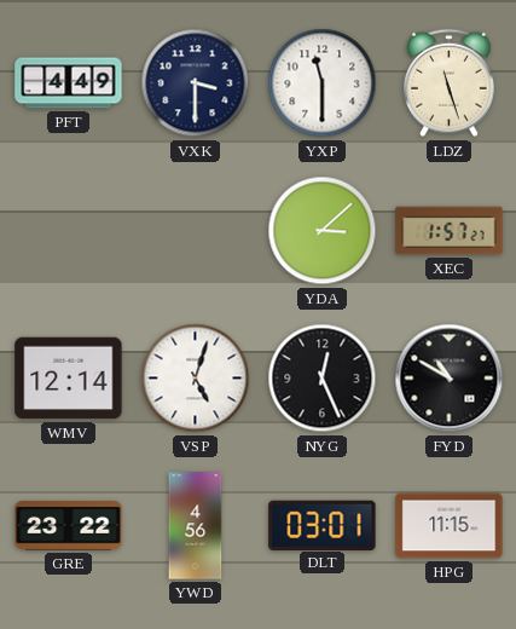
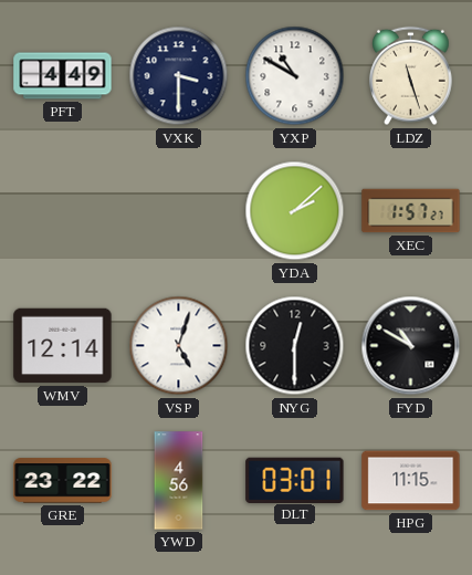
YXP: 11:30 -> 10:50 (295, 76)
YDA: 3:08 -> 2:08 (295, 211)
NYG: 12:26 -> 12:30 (295, 346)
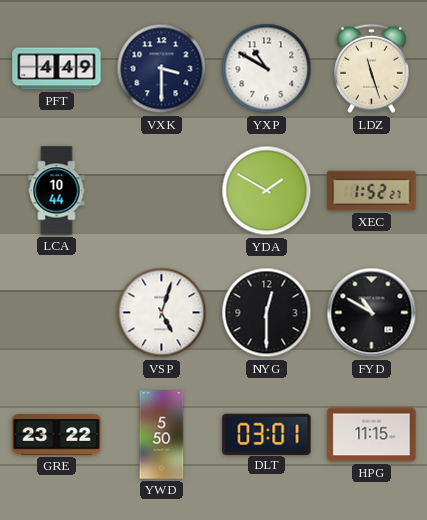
LCA: none -> 10:44 (57, 191)
YDA: 2:08 -> 1:50 (267, 191)
XEC: 1:57 -> 1:52 (372, 191)
WMV: 12:14 -> none (63, 346)
YWD: 4:56 -> 5:50 (162, 435)
